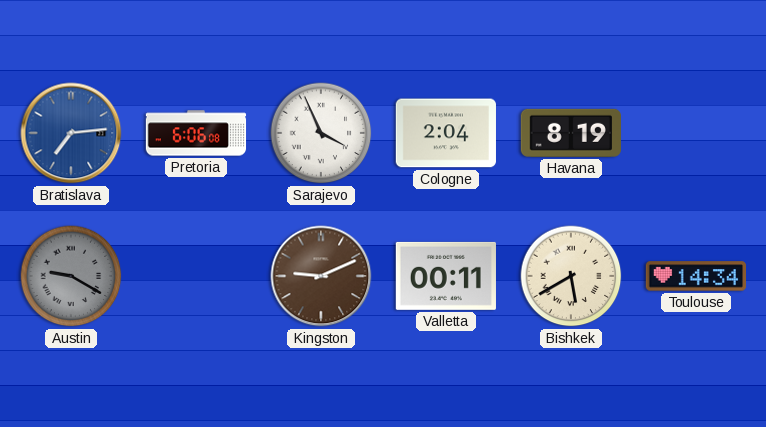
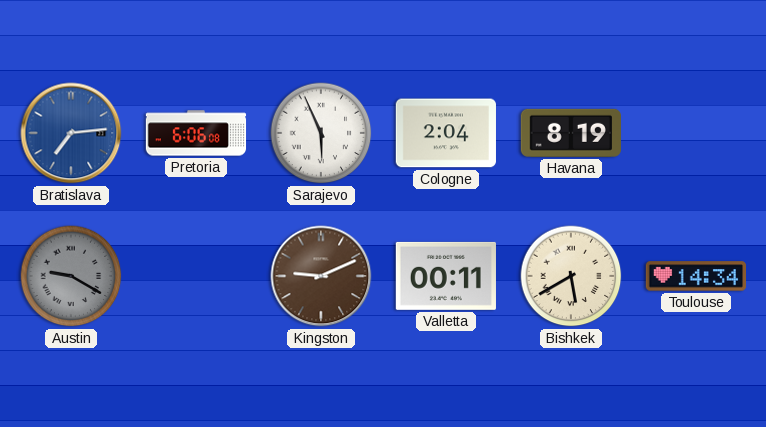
Sarajevo: 3:56 -> 5:56 (321, 133)
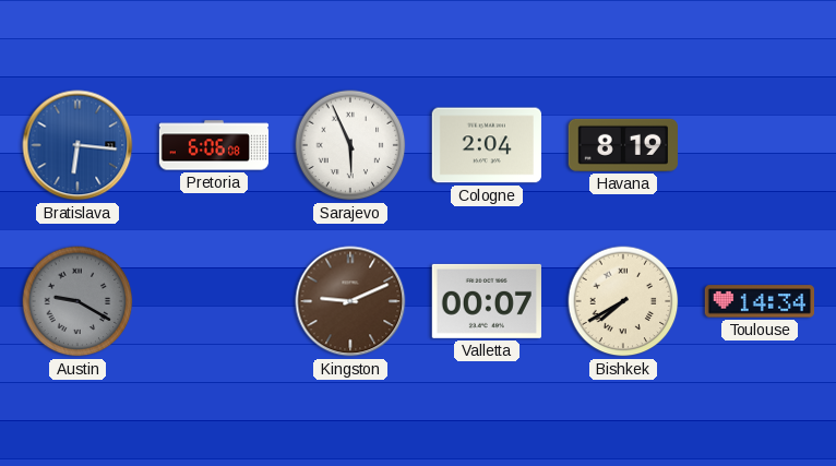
Bratislava: 7:14 -> 6:16 (77, 145)
Valletta: 00:11 -> 00:07 (487, 301)
Bishkek: 5:40 -> 7:40 (623, 301)
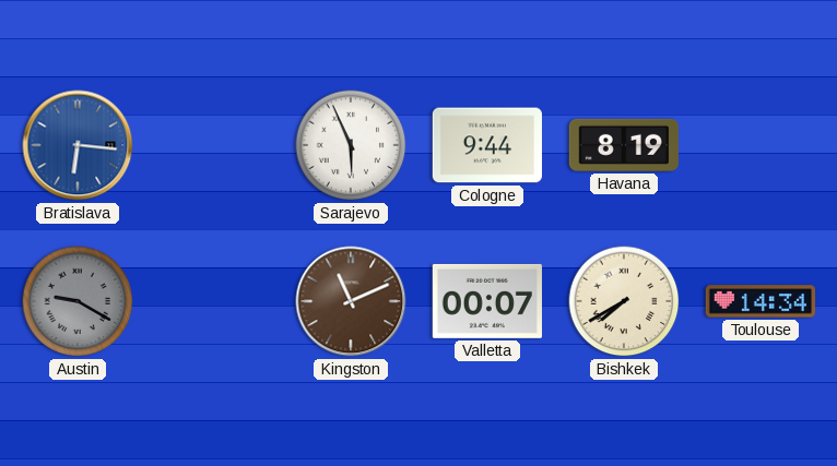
Pretoria: 6:06 -> none (214, 145)
Cologne: 2:04 -> 9:44 (487, 145)
Kingston: 9:11 -> 11:11 (351, 301)
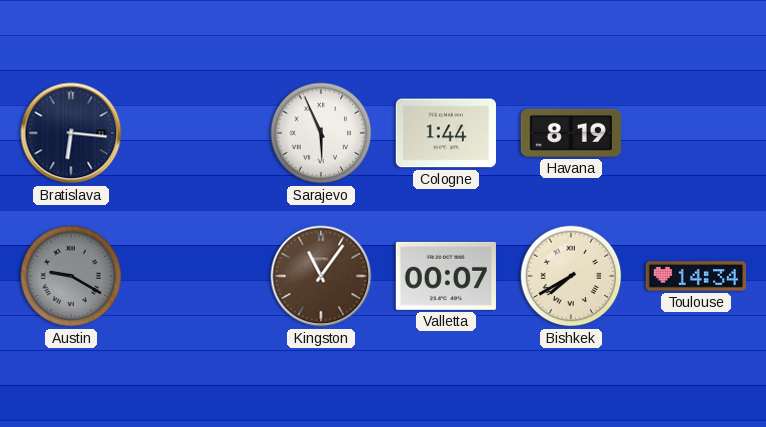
Bratislava dial: blue -> navy (71, 133)
Cologne: 9:44 -> 1:44 (446, 133)
Kingston: 11:11 -> 11:06 (321, 276)
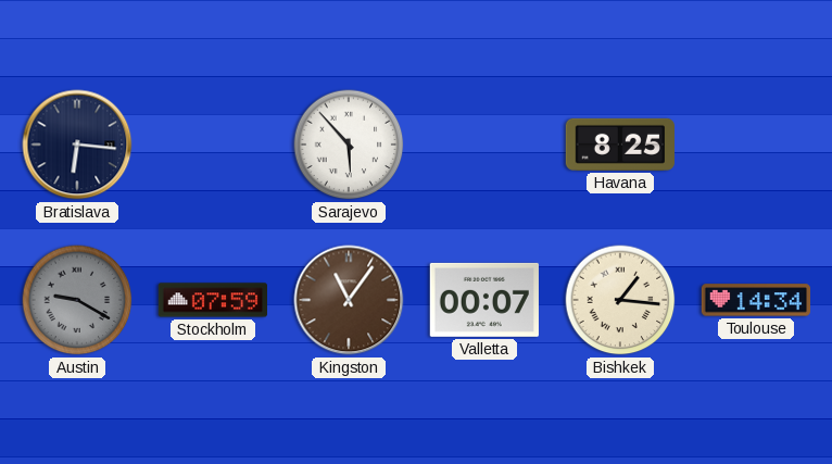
Sarajevo: 5:56 -> 5:53 (349, 145)
Cologne: 1:44 -> none (446, 133)
Havana: 8:19 -> 8:25 (620, 145)
Stockholm: none -> 07:59 (212, 300)
Bishkek: 7:40 -> 1:16 (620, 300)
